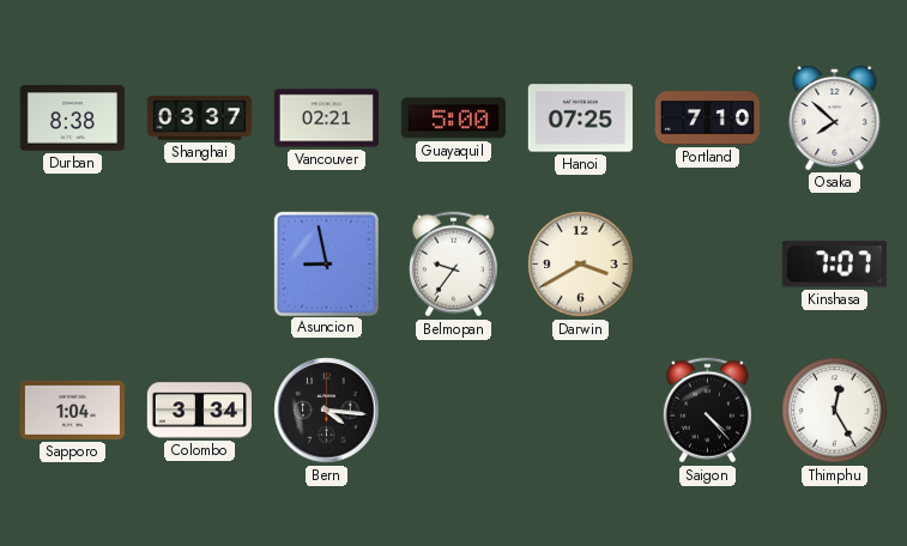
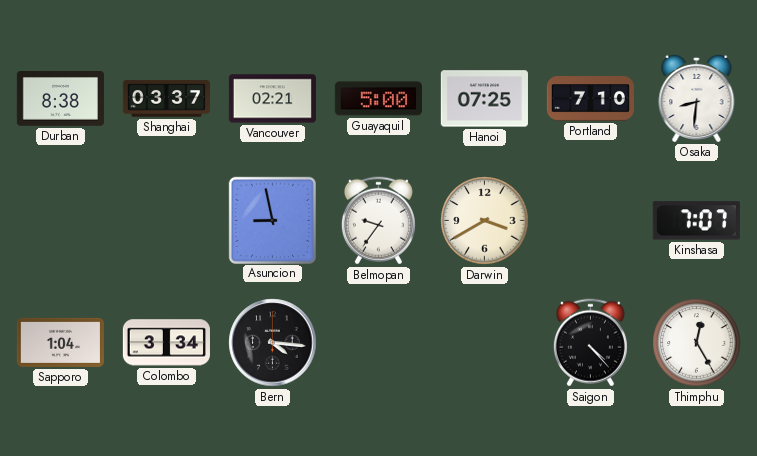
Osaka: 7:52 -> 8:31 (697, 98)
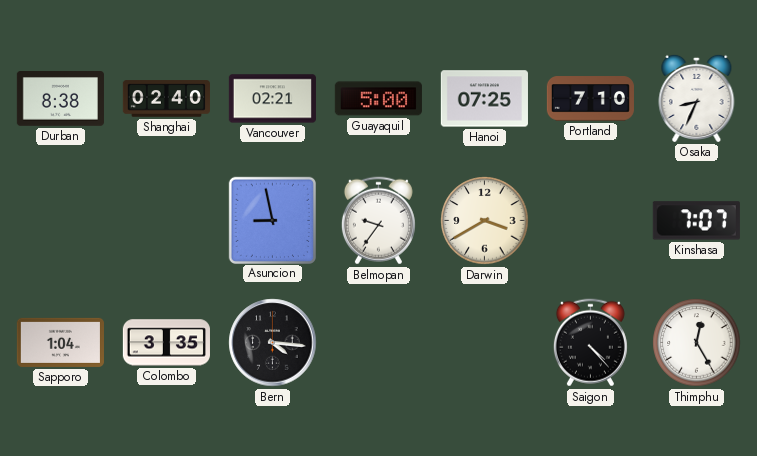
Shanghai: 03:37 -> 02:40 (166, 99)
Osaka: 8:31 -> 8:34 (697, 98)
Colombo: 3:34 -> 3:35 (166, 343)
